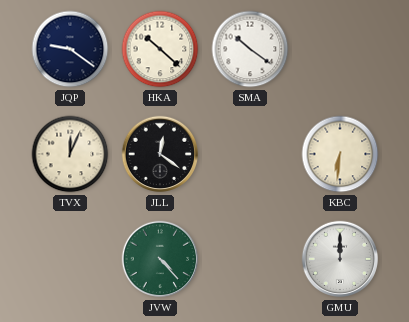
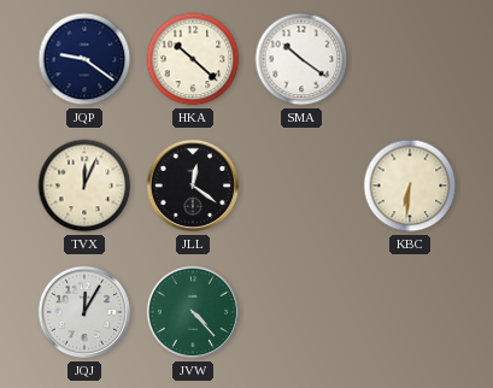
JQJ: none -> 12:05 (84, 312)
GMU: 12:00 -> none (340, 259)
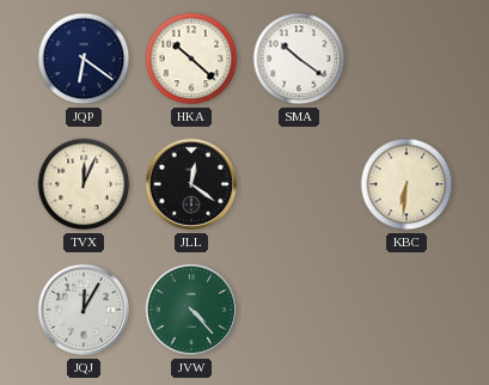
JQP: 9:21 -> 6:21 (84, 59)
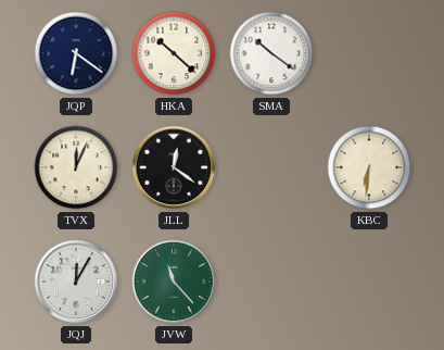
JVW: 4:23 -> 11:23 (174, 282)
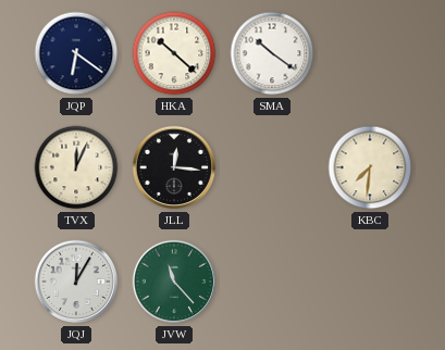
JLL: 12:21 -> 12:16 (174, 167)
KBC: 6:31 -> 7:31 (370, 167)
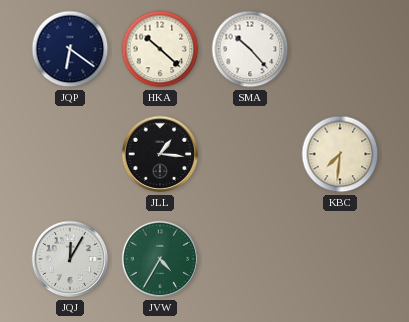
SMA: 10:21 -> 10:23 (250, 49)
TVX: 12:04 -> none (76, 167)
JLL: 12:16 -> 1:16 (160, 154)
JVW: 11:23 -> 4:35 (160, 259)
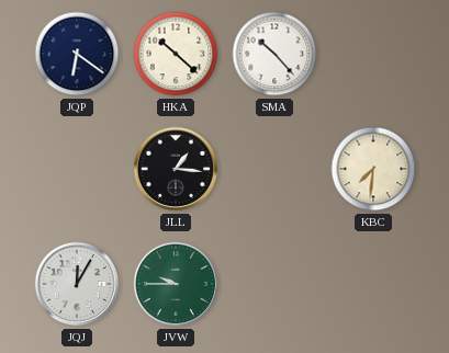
JVW: 4:35 -> 9:45 (176, 284)
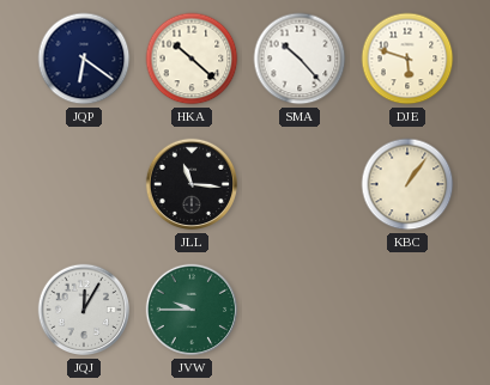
DJE: none -> 5:48 (407, 59)
JLL: 1:16 -> 11:16 (192, 184)
KBC: 7:31 -> 1:06 (407, 184)
